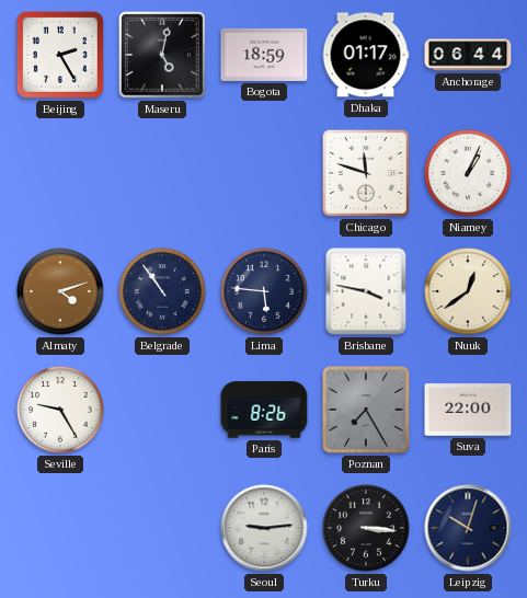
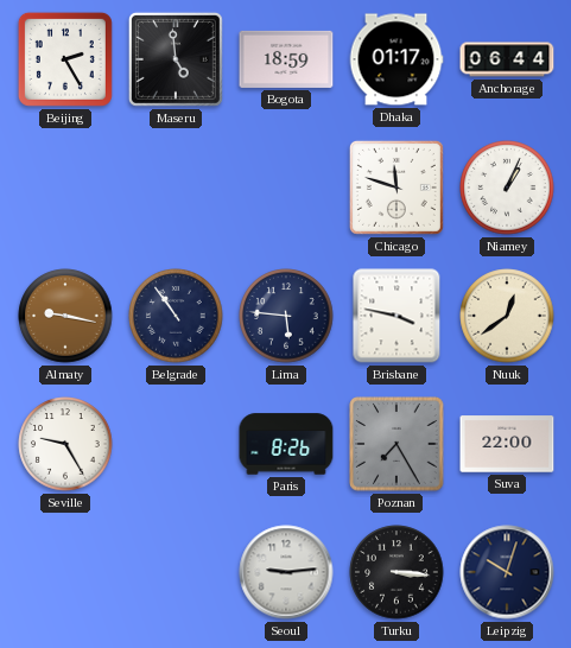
Maseru: 5:02 -> 4:59 (176, 59)
Almaty: 4:12 -> 9:17 (65, 316)
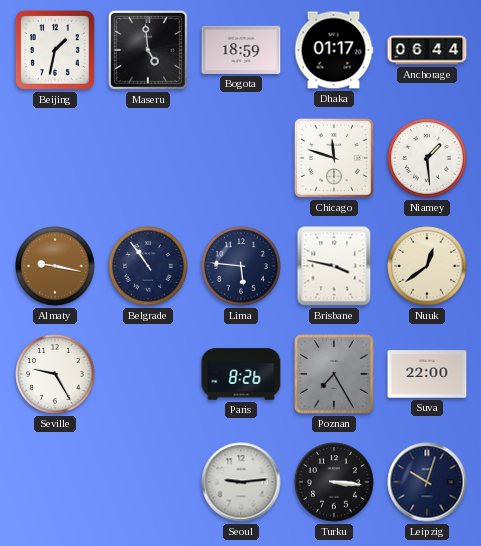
Beijing: 2:25 -> 1:32 (55, 50)
Niamey: 1:04 -> 1:29 (427, 158)
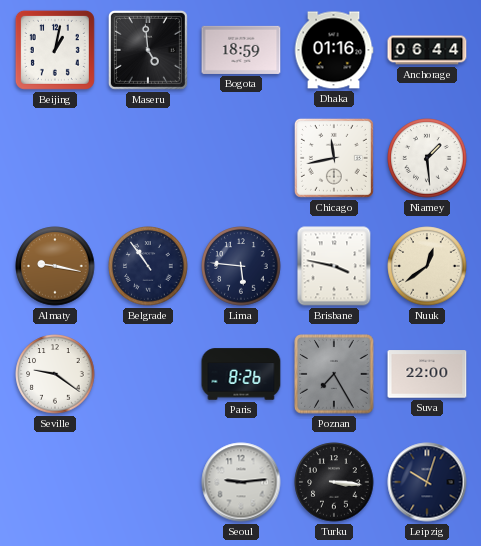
Beijing: 1:32 -> 1:02 (55, 50)
Dhaka: 01:17 -> 01:16 (334, 50)
Chicago: 11:48 -> 11:43 (334, 158)
Seville: 9:25 -> 9:21 (55, 374)
